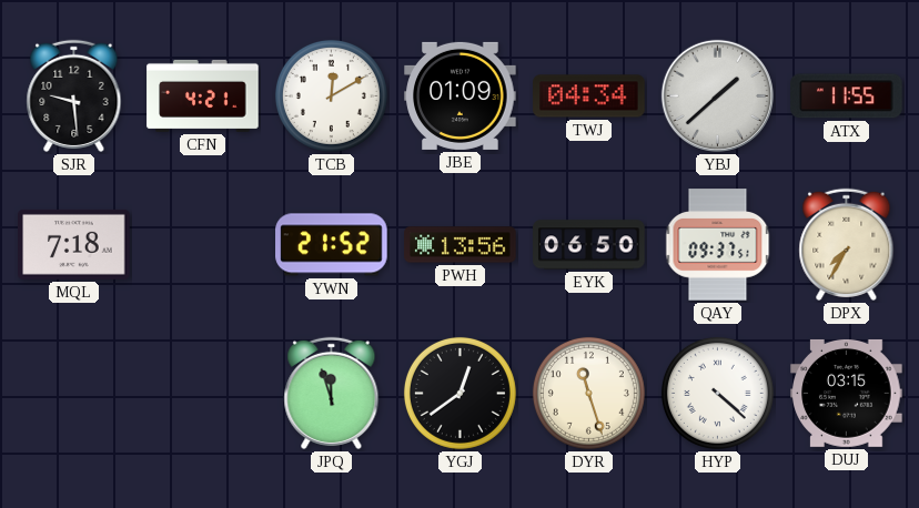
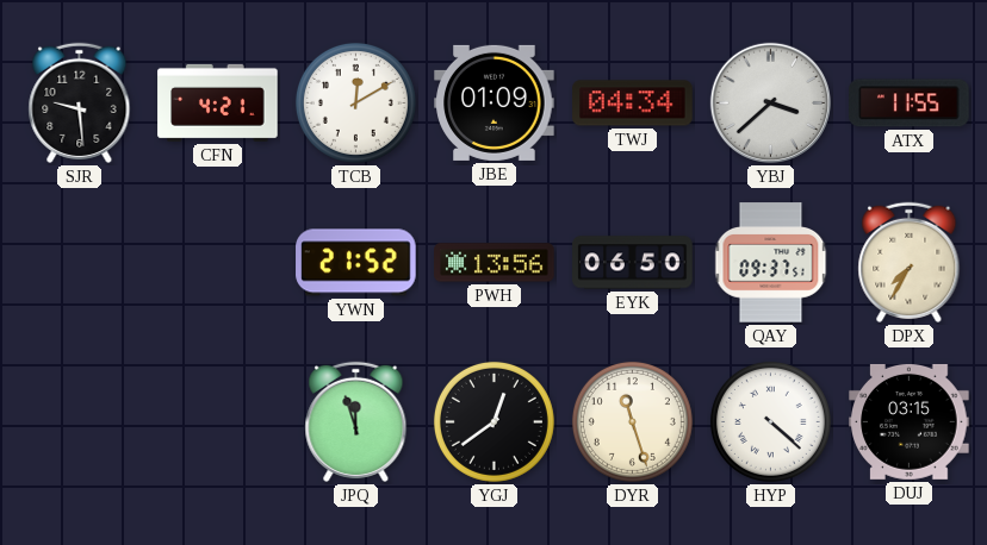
YBJ: 1:38 -> 3:38 (770, 102)
MQL: 7:18 -> none (74, 244)
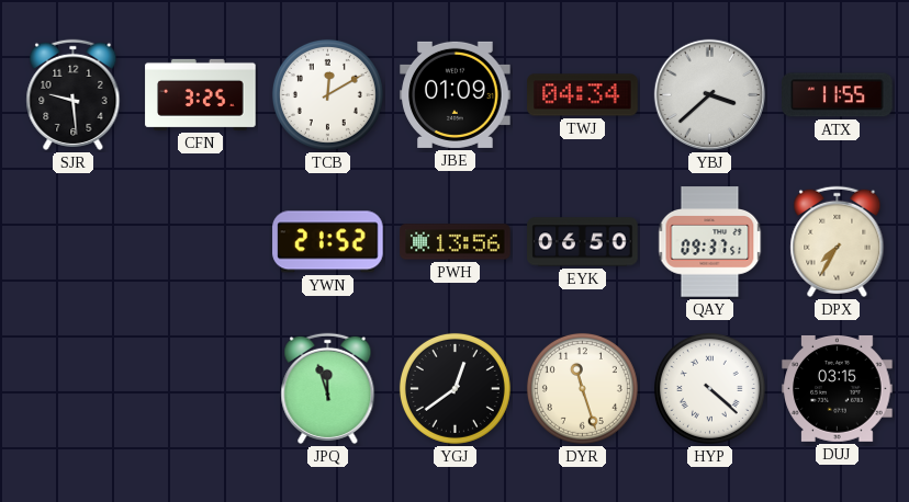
CFN: 4:21 -> 3:25 (201, 94)
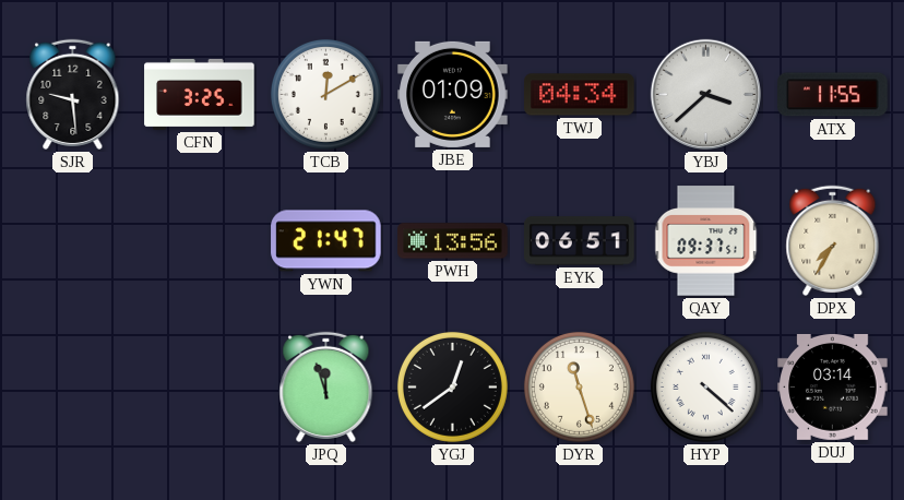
YWN: 21:52 -> 21:47 (326, 241)
EYK: 06:50 -> 06:51 (580, 241)
DUJ: 03:15 -> 03:14 (833, 386)
